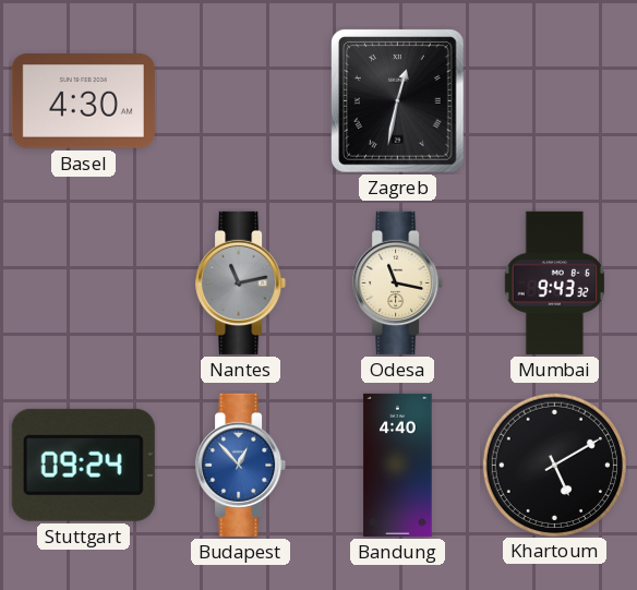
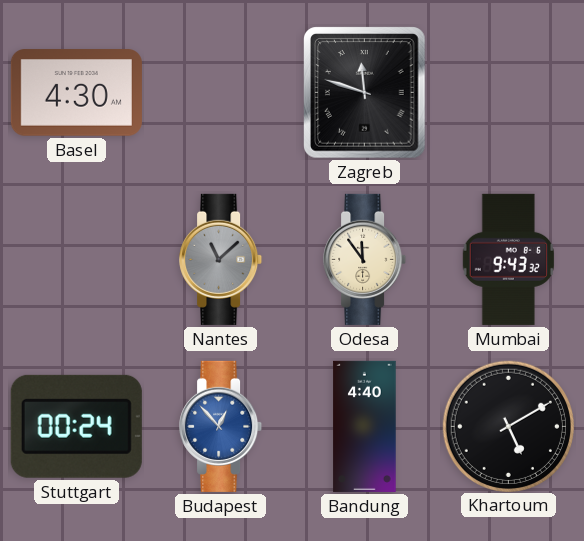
Zagreb: 12:32 -> 11:48 (365, 93)
Nantes: 11:13 -> 11:08 (221, 259)
Odesa: 11:17 -> 11:54 (365, 259)
Stuttgart: 09:24 -> 00:24 (76, 426)
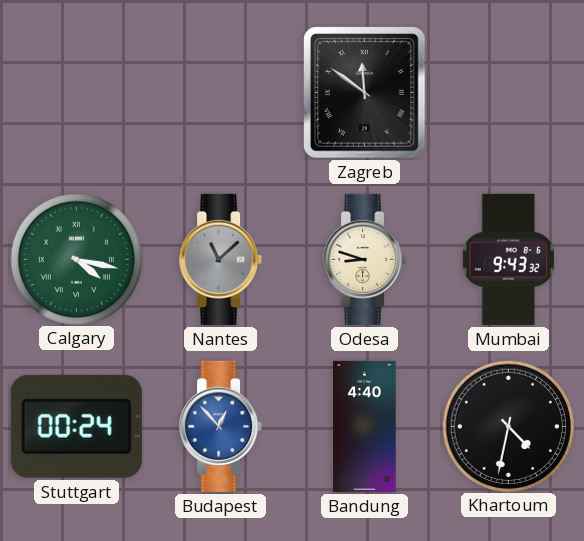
Basel: 4:30 -> none (76, 93)
Zagreb: 11:48 -> 11:51 (365, 93)
Calgary: none -> 4:17 (76, 259)
Odesa: 11:54 -> 8:48 (365, 259)
Khartoum: 5:10 -> 4:32 (508, 426)
